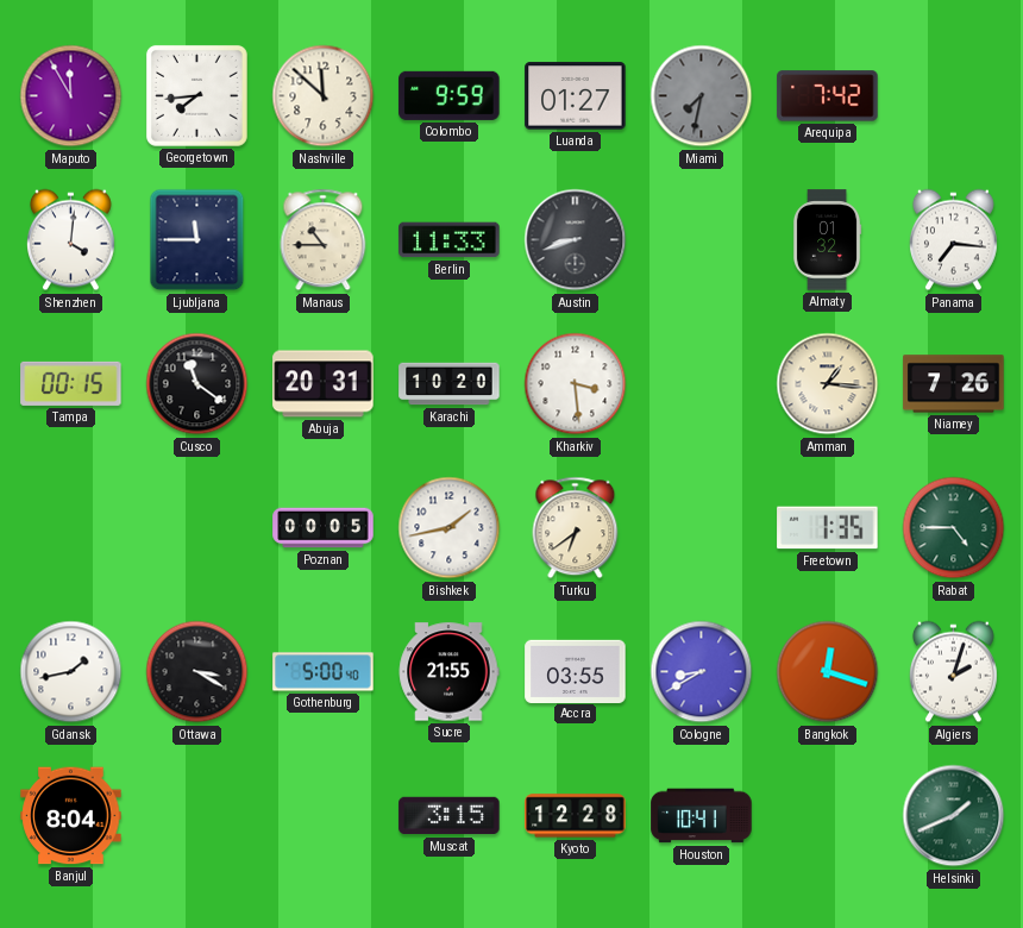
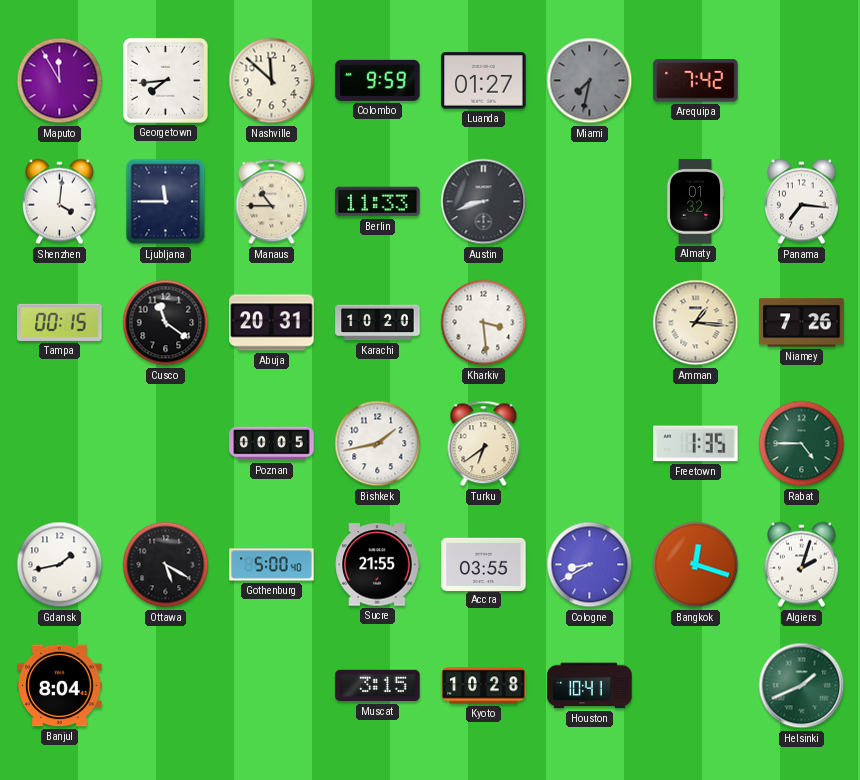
Ottawa: 3:20 -> 5:20 (166, 565)
Kyoto: 12:28 -> 10:28 (484, 686)
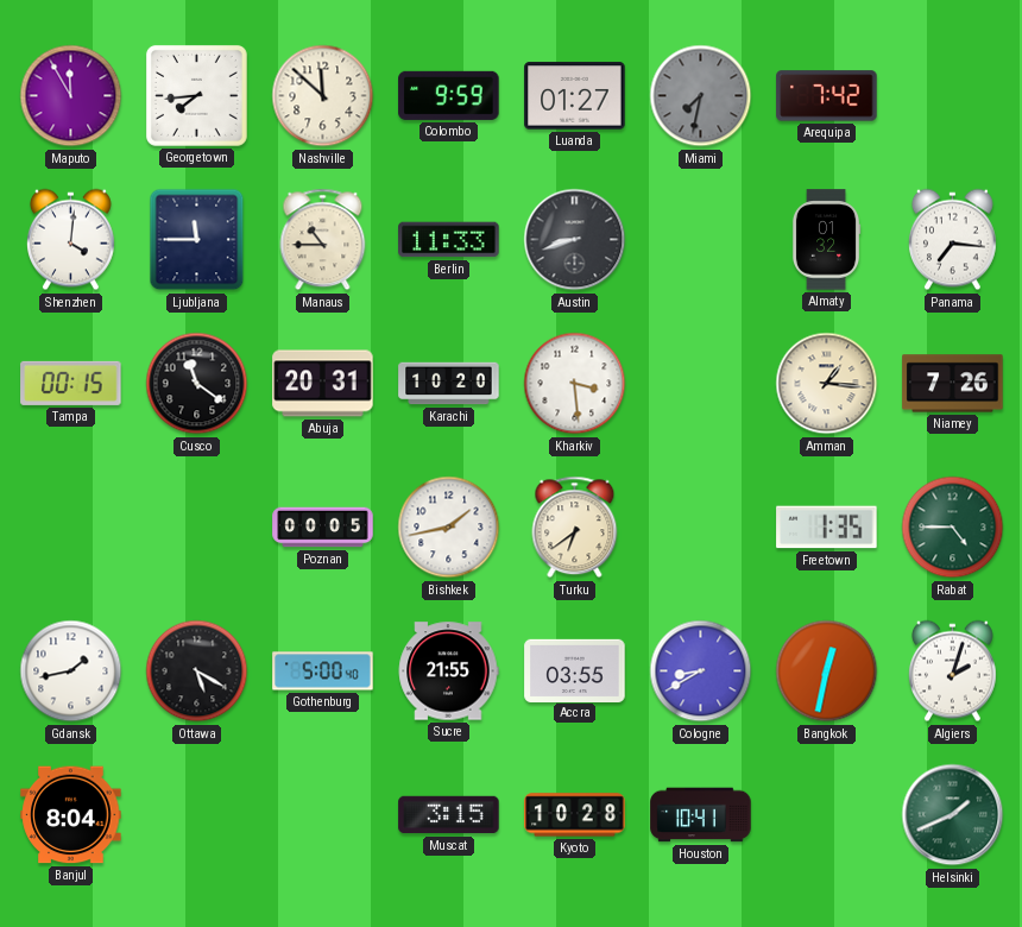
Bangkok: 12:18 -> 12:32 (827, 671)
